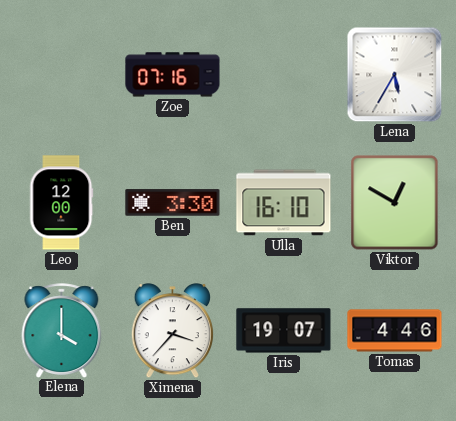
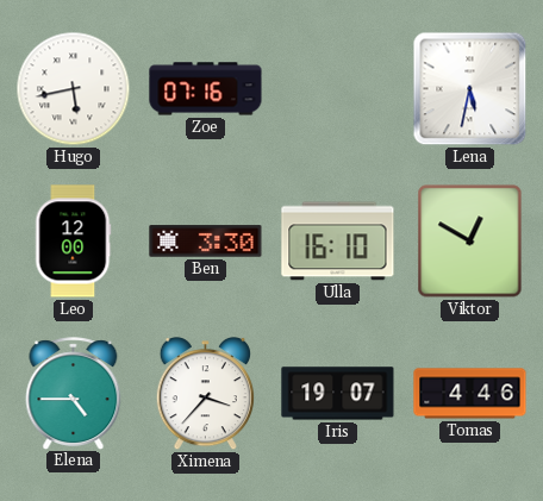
Hugo: none -> 5:43 (74, 89)
Lena: 5:35 -> 5:32 (470, 89)
Elena: 4:00 -> 4:45 (74, 393)
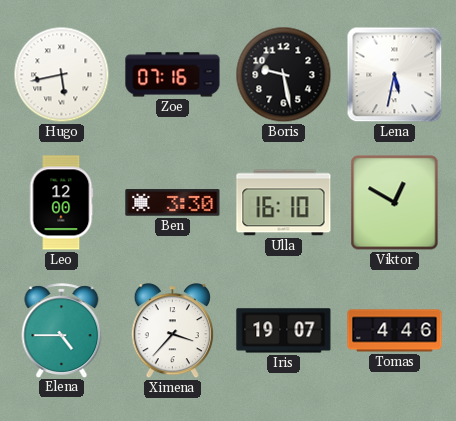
Boris: none -> 9:28 (284, 75)
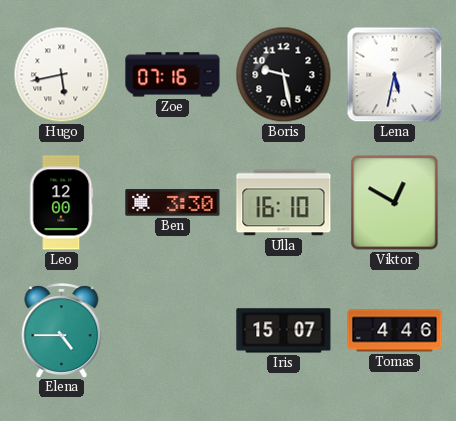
Ximena: 3:37 -> none (172, 331)
Iris: 19:07 -> 15:07 (284, 331)
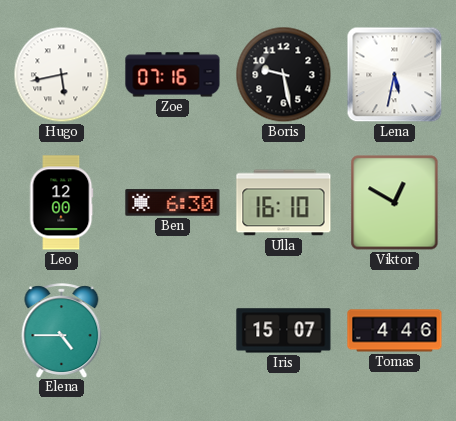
Ben: 3:30 -> 6:30 (173, 203)
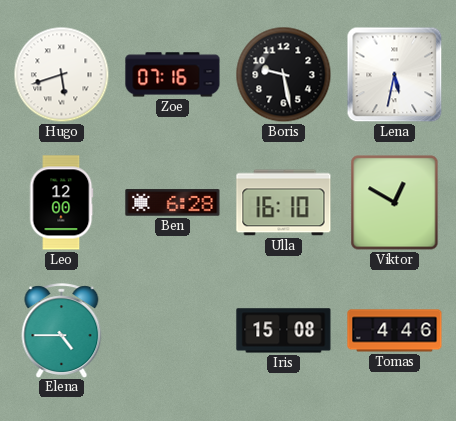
Hugo: 5:43 -> 5:42 (62, 75)
Ben: 6:30 -> 6:28 (173, 203)
Iris: 15:07 -> 15:08 (284, 331)
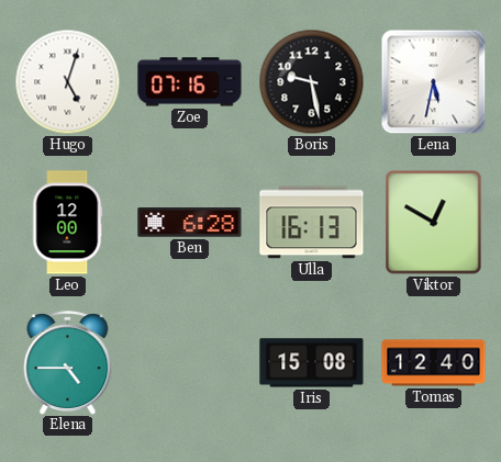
Hugo: 5:42 -> 5:03 (68, 82)
Ulla: 16:10 -> 16:13 (312, 223)
Tomas: 4:46 -> 12:40 (434, 363)
